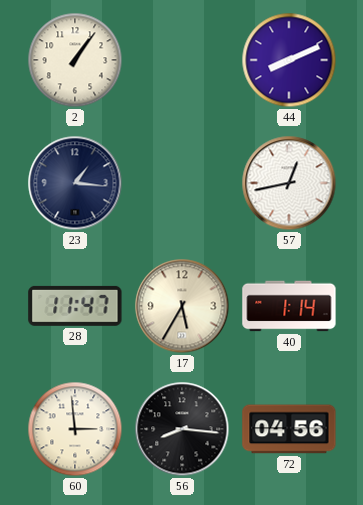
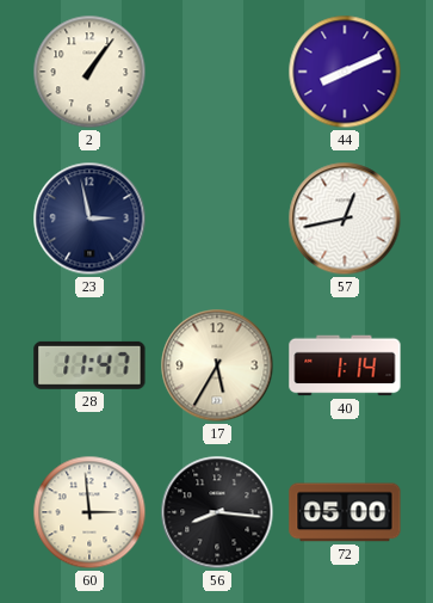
23: 1:16 -> 2:58 (89, 219)
72: 04:56 -> 05:00 (345, 512)
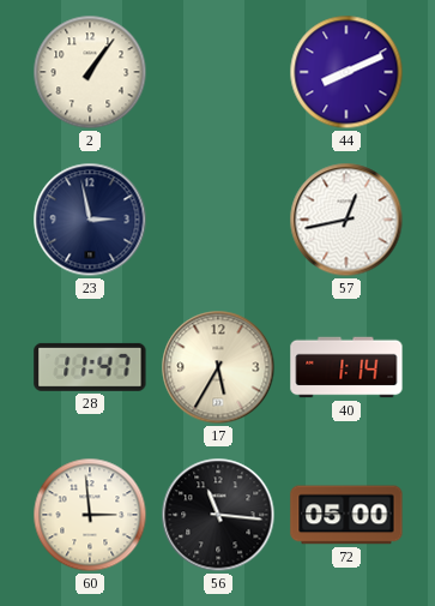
56: 8:16 -> 11:16 (218, 515)
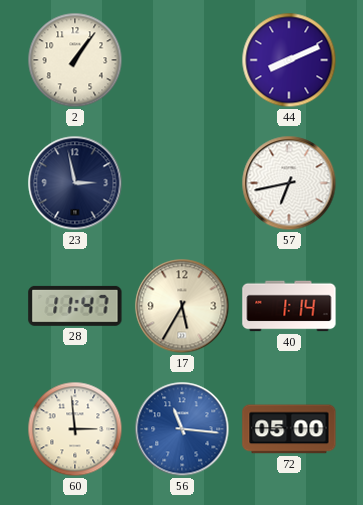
57: 12:43 -> 6:43 (289, 183)
56 dial: black -> blue (182, 429)
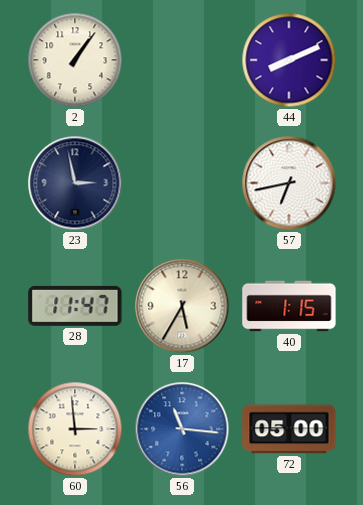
40: 1:14 -> 1:15 (289, 306)
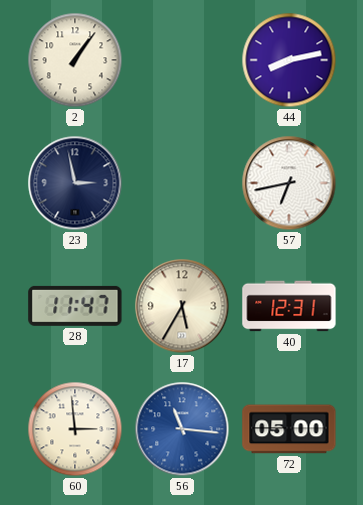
44: 8:11 -> 8:13 (289, 60)
40: 1:15 -> 12:31 (289, 306)
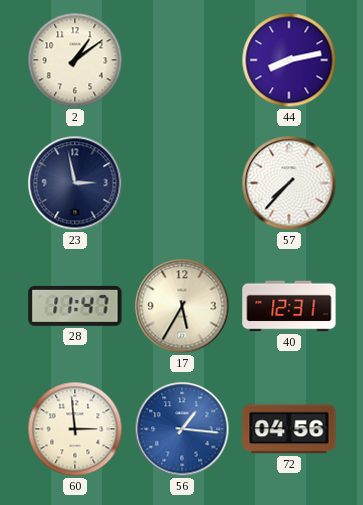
2: 1:06 -> 1:09 (75, 60)
57: 6:43 -> 7:37 (289, 183)
56: 11:16 -> 1:16 (182, 429)
72: 05:00 -> 04:56 (289, 429)
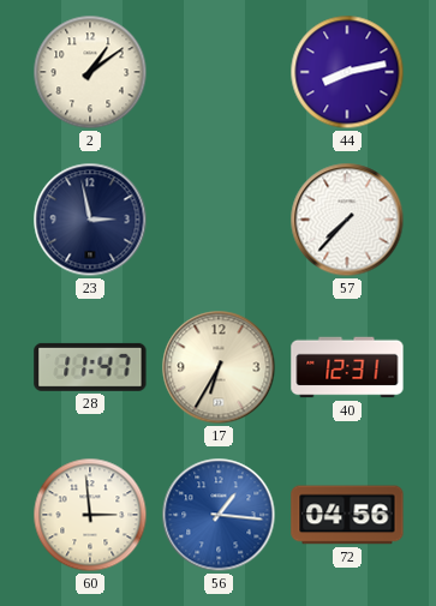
17: 5:35 -> 6:35 (219, 367)
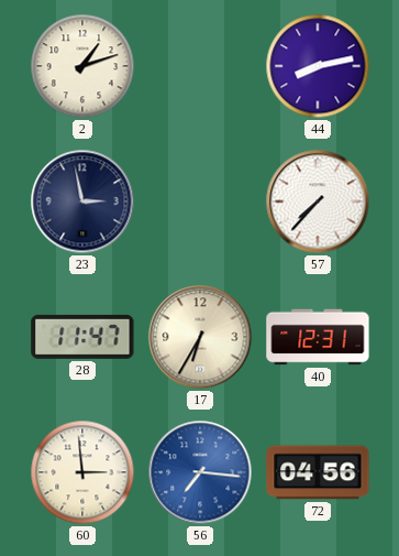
2: 1:09 -> 1:12 (82, 66)
56: 1:16 -> 7:16 (200, 472)
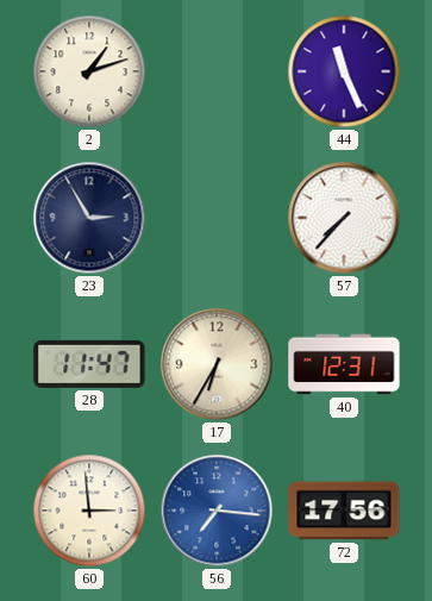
44: 8:13 -> 11:26 (344, 71)
23: 2:58 -> 2:55 (89, 218)
72: 04:56 -> 17:56 (344, 511)
